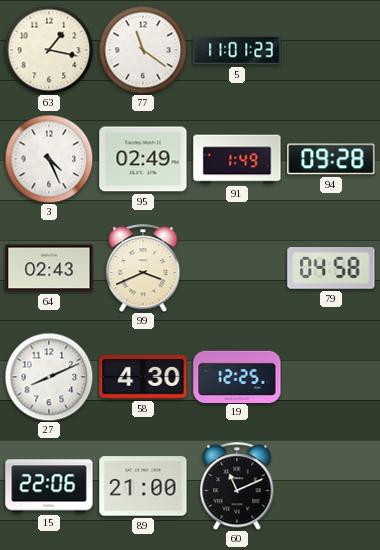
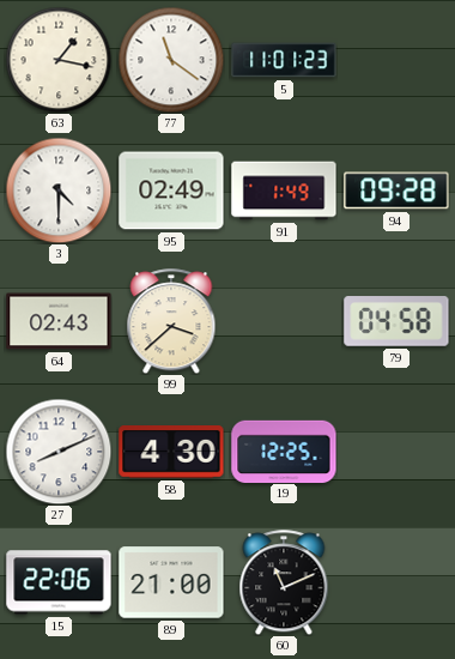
3: 4:26 -> 4:30 (59, 191)
99: 3:41 -> 3:38 (171, 321)
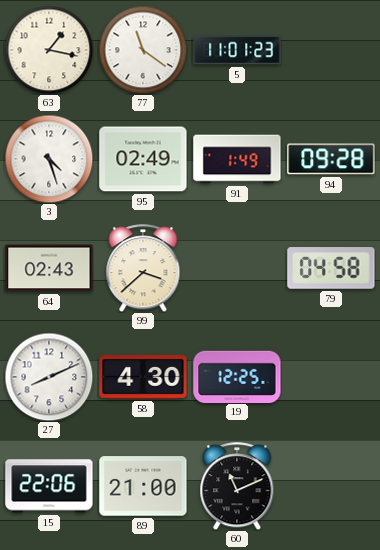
3: 4:30 -> 4:27 (49, 159)
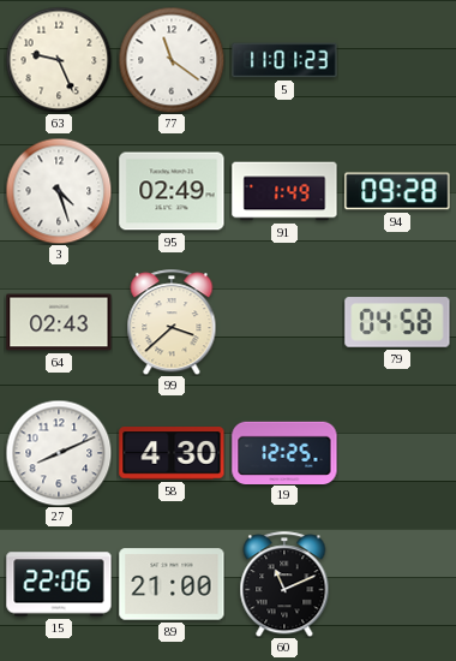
63: 1:17 -> 9:26 (59, 60)
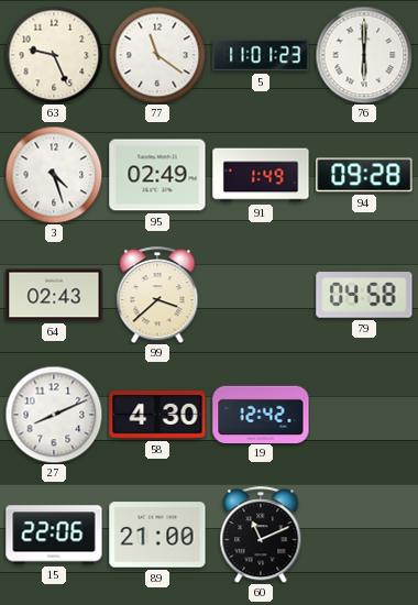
76: none -> 6:00 (364, 55)
19: 12:25 -> 12:42 (261, 414)
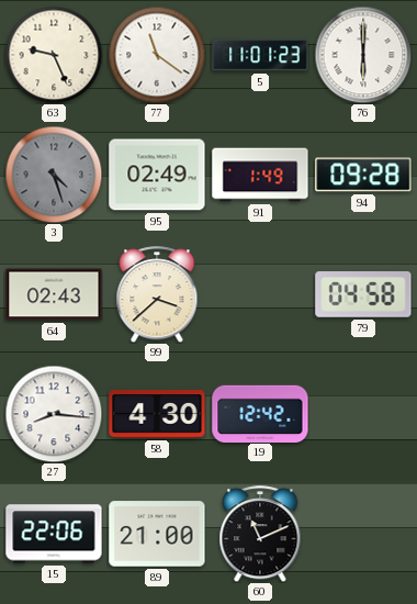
3 dial: white -> grey (54, 175)
27: 8:11 -> 8:16 (54, 414)
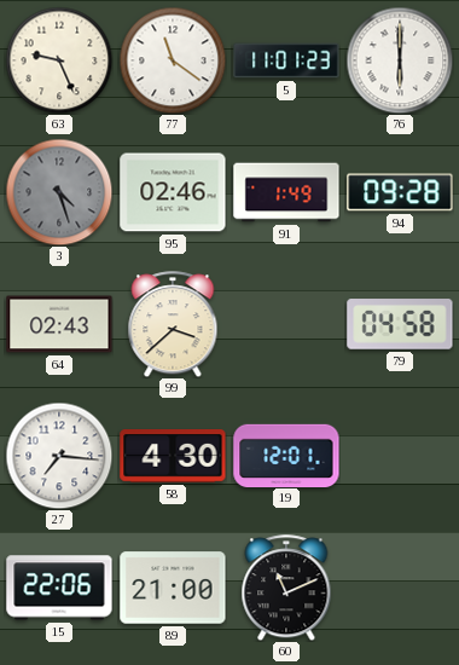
95: 02:49 -> 02:46 (173, 192)
27: 8:16 -> 7:16 (59, 456)
19: 12:42 -> 12:01 (286, 455)
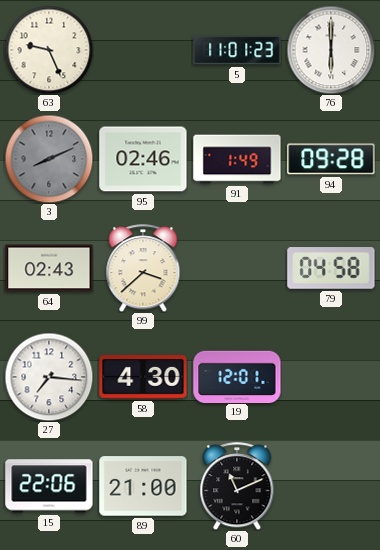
77: 11:21 -> none (173, 60)
3: 4:27 -> 8:11 (49, 159)
